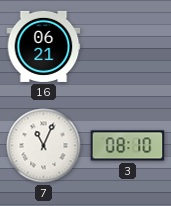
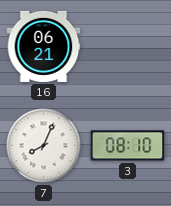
7: 11:04 -> 8:04 (44, 146)
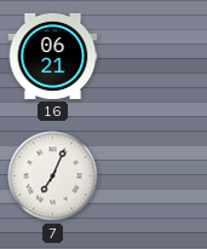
7: 8:04 -> 7:04 (53, 176)
3: 08:10 -> none (128, 146)
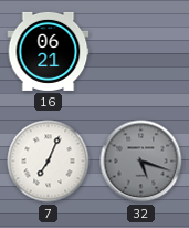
32: none -> 5:18 (141, 162)
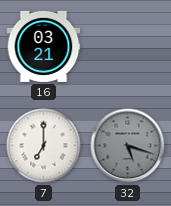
16: 06:21 -> 03:21 (44, 46)
7: 7:04 -> 7:00 (44, 146)
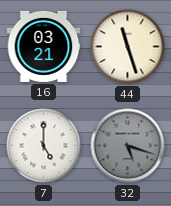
44: none -> 11:27 (128, 47)
7: 7:00 -> 5:00 (44, 146)
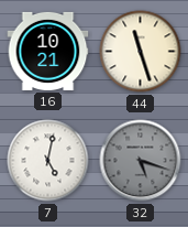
16: 03:21 -> 10:21 (48, 51)
7: 5:00 -> 5:02 (48, 161)
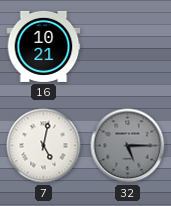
44: 11:27 -> none (141, 52)
32: 5:18 -> 5:15 (128, 146)
